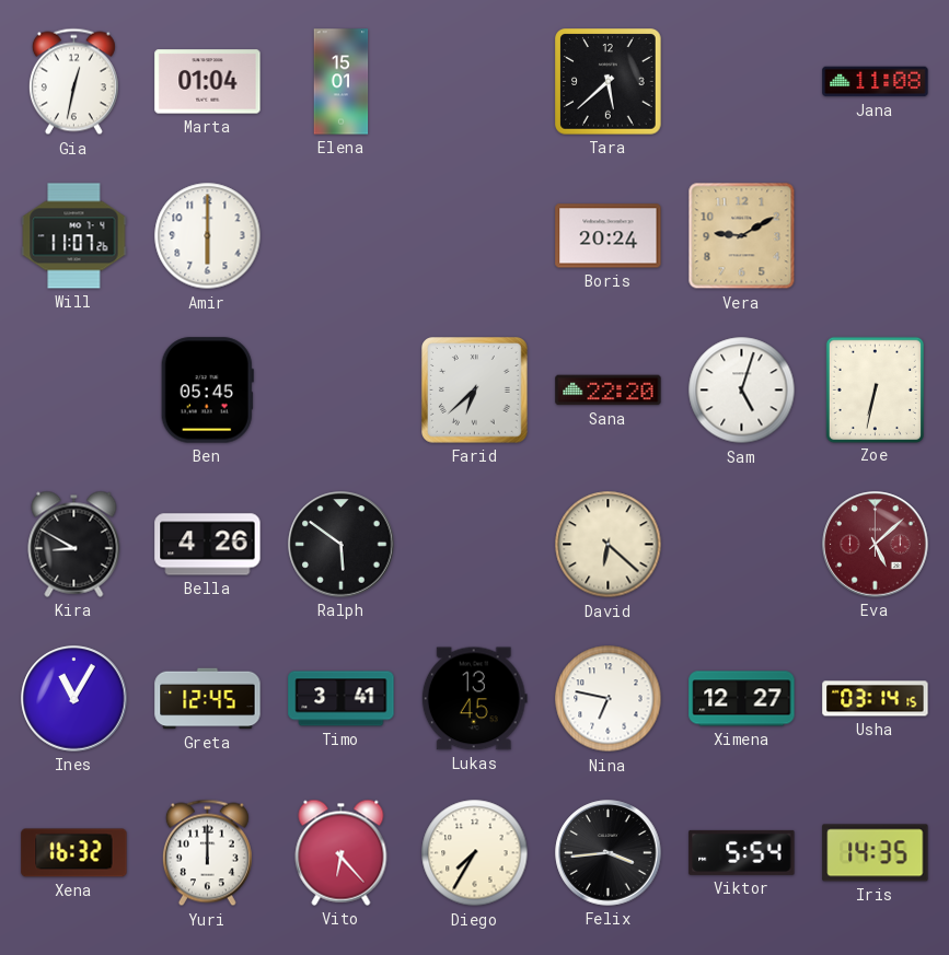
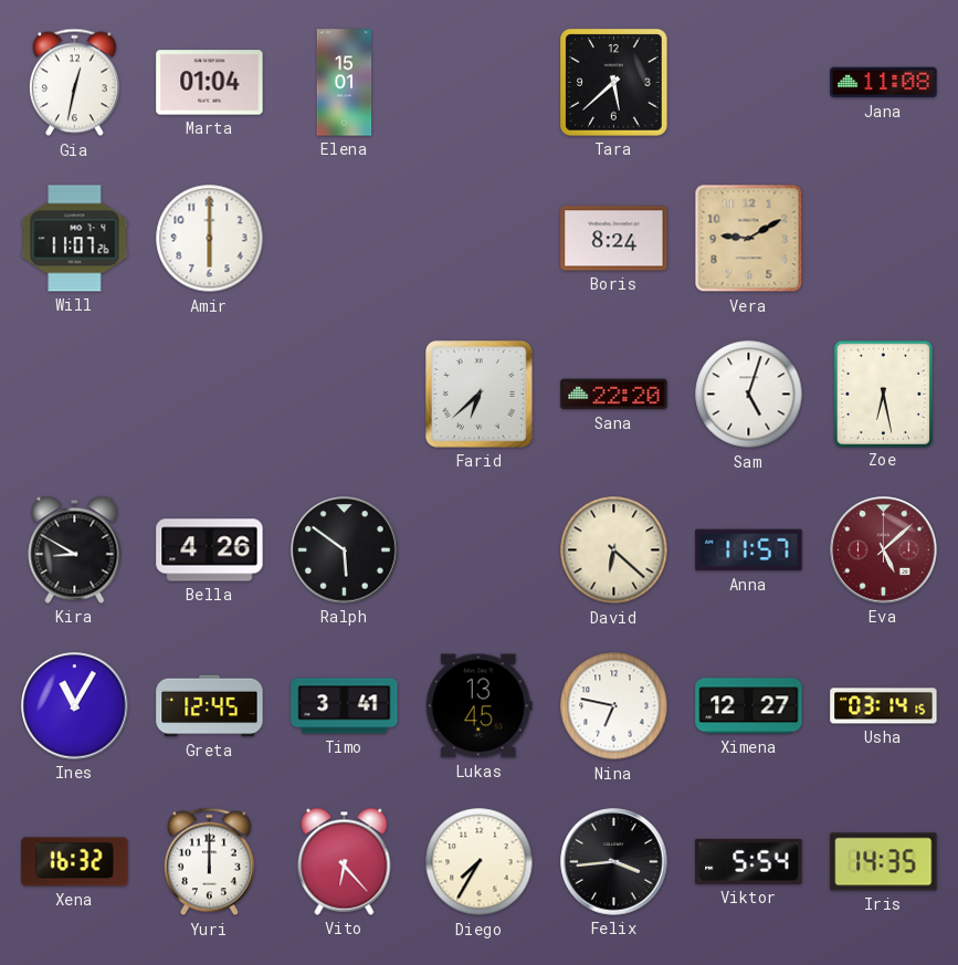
Boris: 20:24 -> 8:24 (614, 239)
Ben: 05:45 -> none (207, 391)
Zoe: 6:32 -> 6:28 (883, 394)
Anna: none -> 11:57 (749, 550)
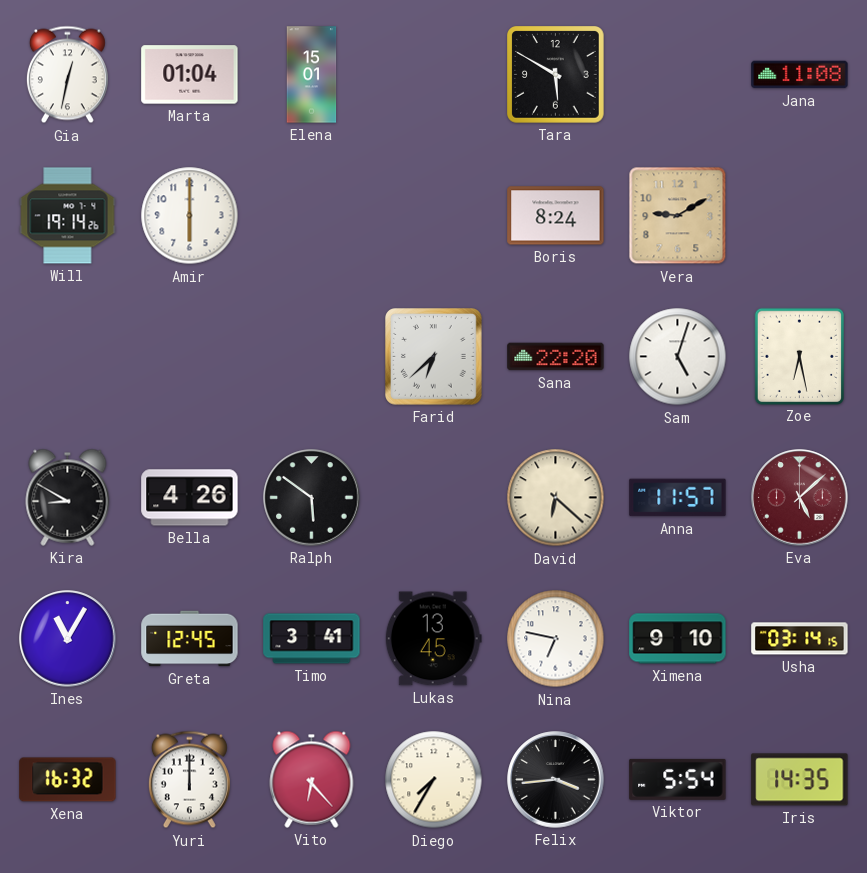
Tara: 5:38 -> 5:50 (556, 75)
Will: 11:07 -> 19:14 (68, 216)
Ximena: 12:27 -> 9:10 (678, 639)
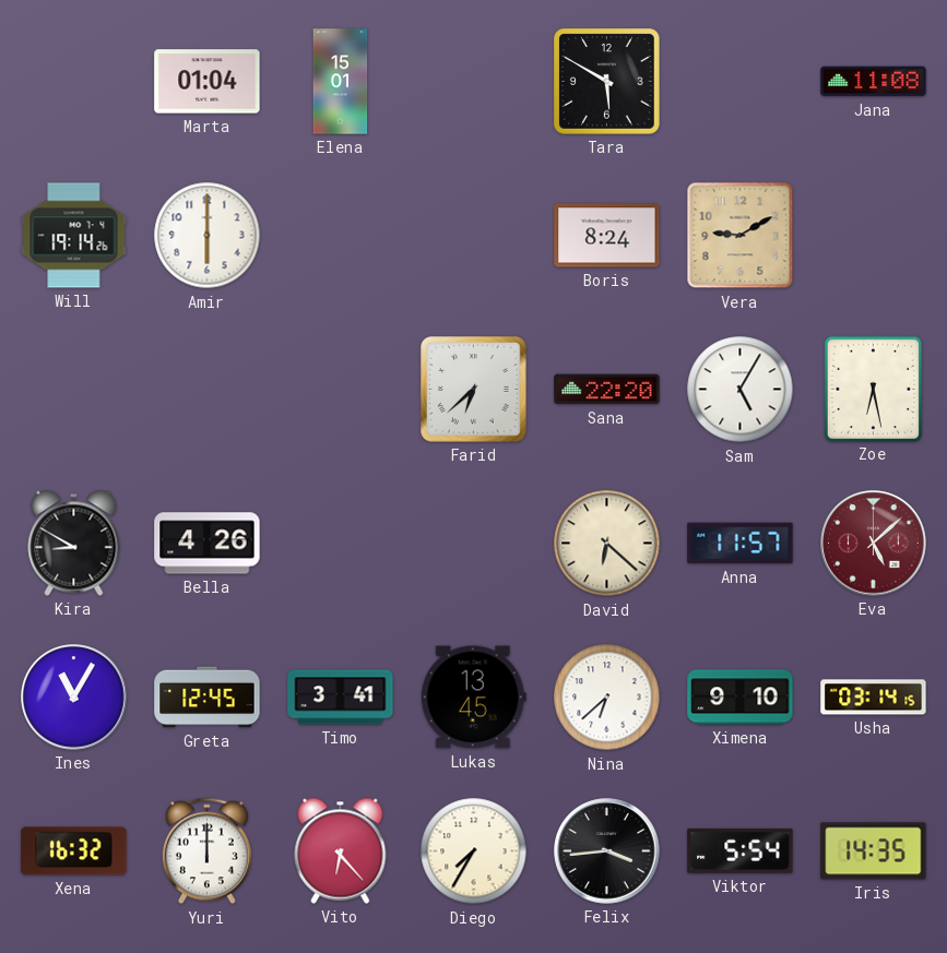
Gia: 12:32 -> none (67, 75)
Sam: 5:03 -> 5:05 (741, 390)
Ralph: 5:51 -> none (312, 498)
Nina: 6:47 -> 6:38 (607, 698)
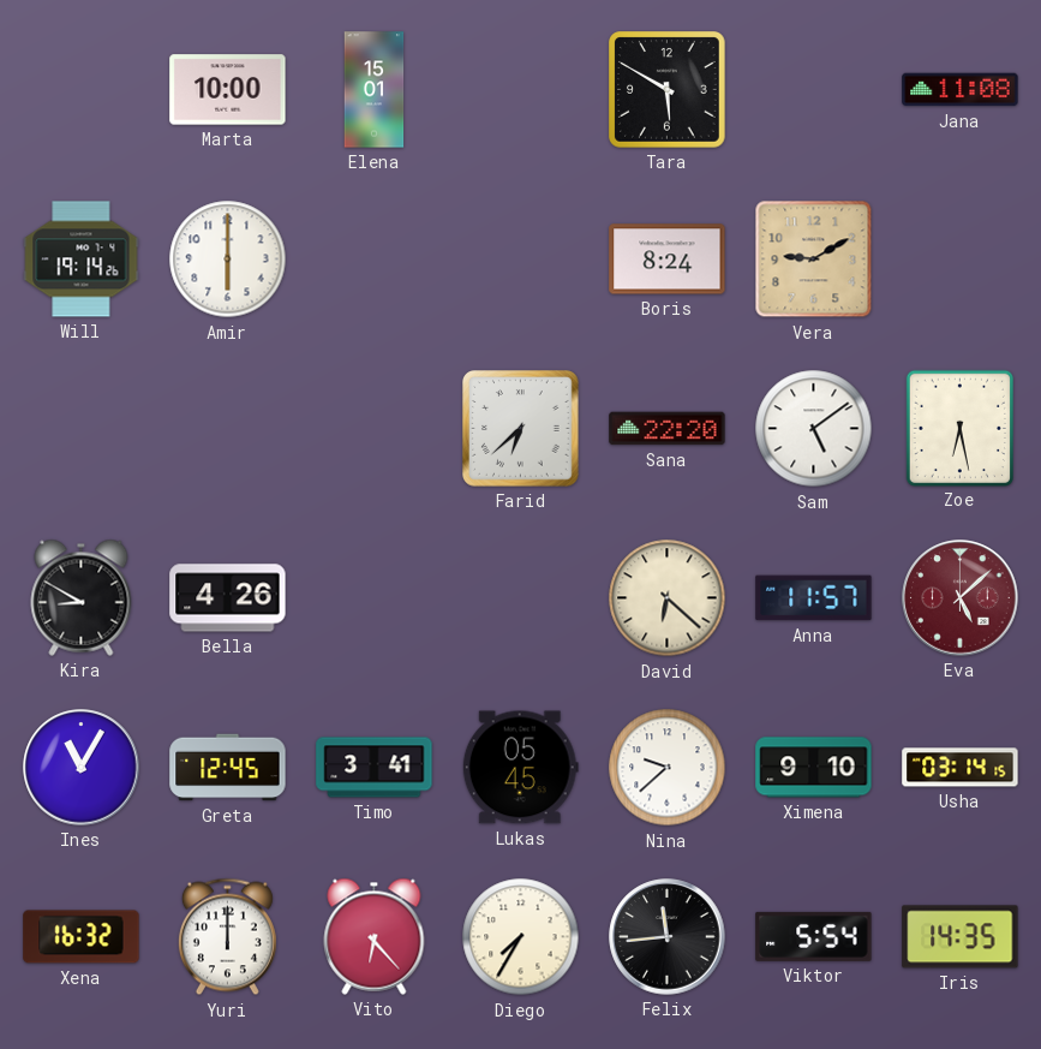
Marta: 01:04 -> 10:00 (228, 90)
Sam: 5:05 -> 5:09 (814, 429)
Lukas: 13:45 -> 05:45 (520, 768)
Nina: 6:38 -> 9:38 (668, 768)
Felix: 3:44 -> 11:44 (668, 937)
